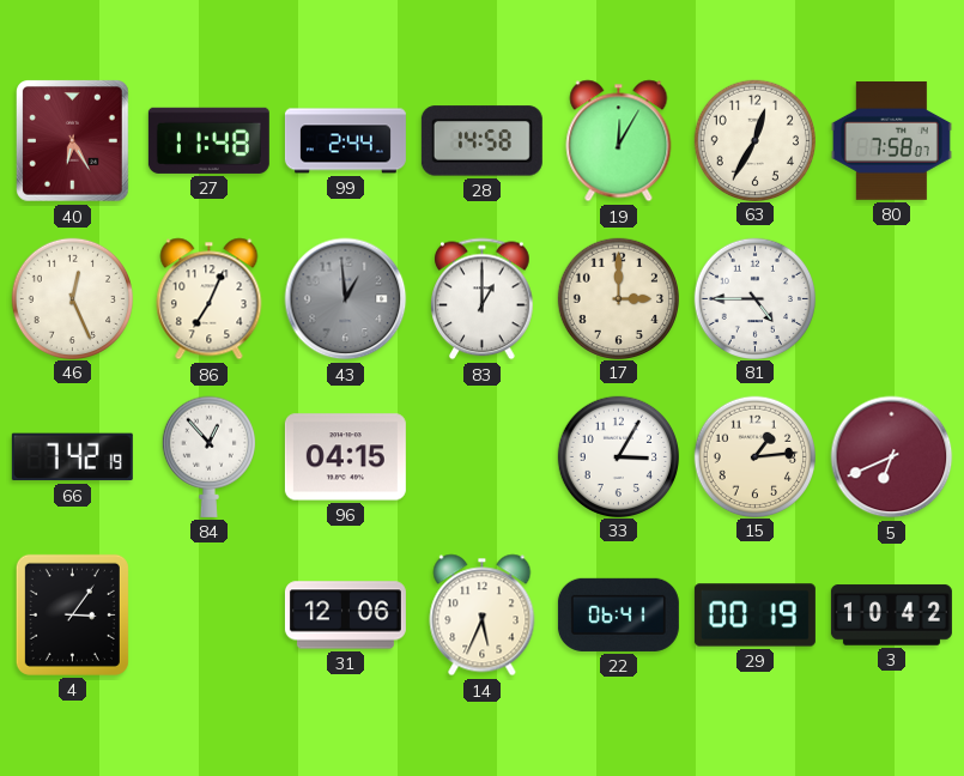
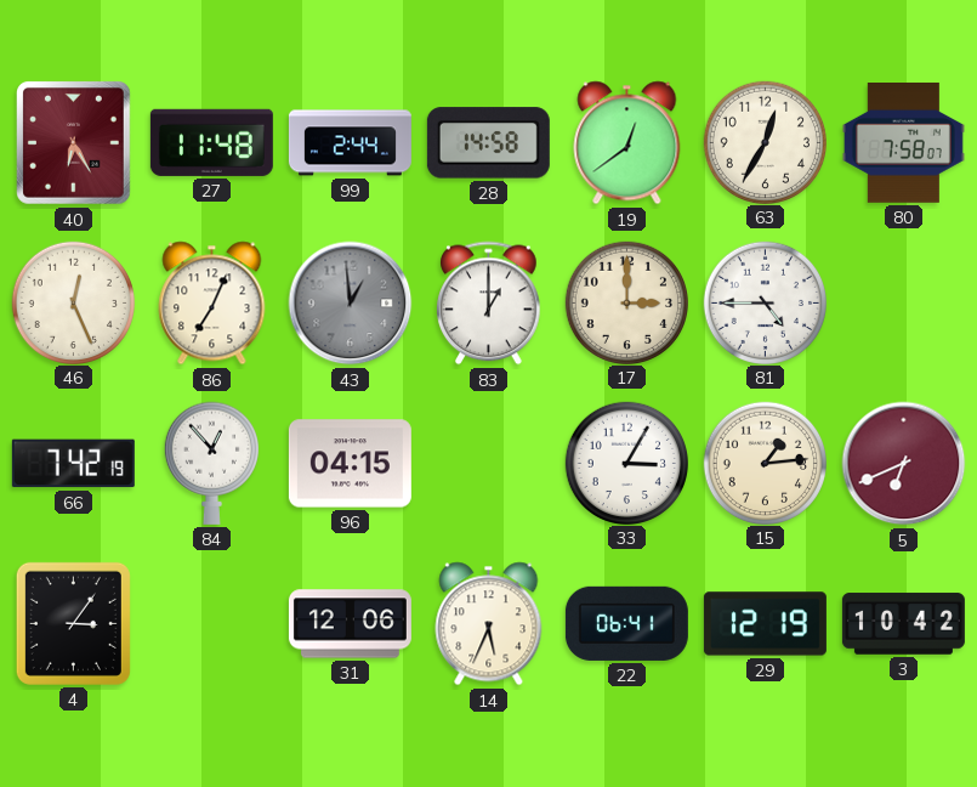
19: 12:05 -> 12:39 (627, 143)
29: 00:19 -> 12:19 (765, 624)
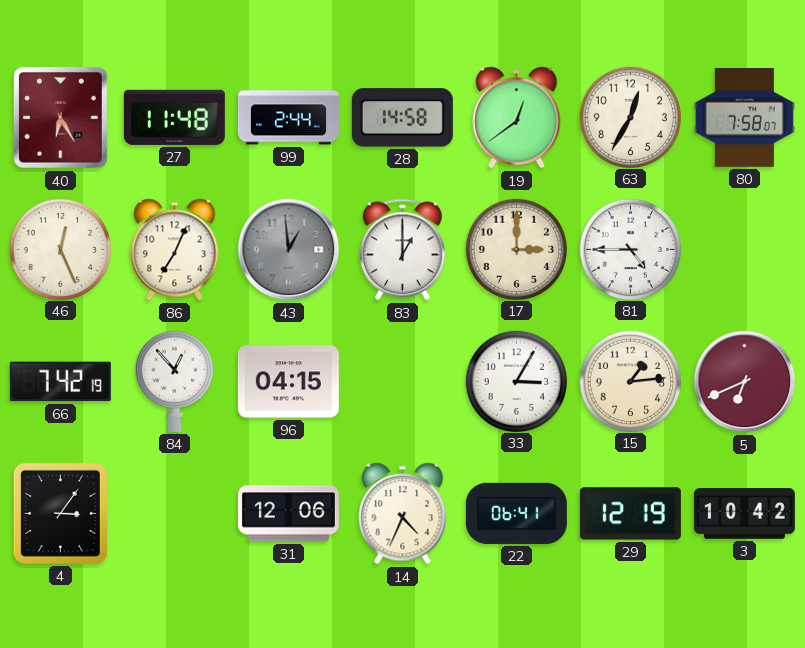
14: 5:34 -> 4:34 (403, 514)
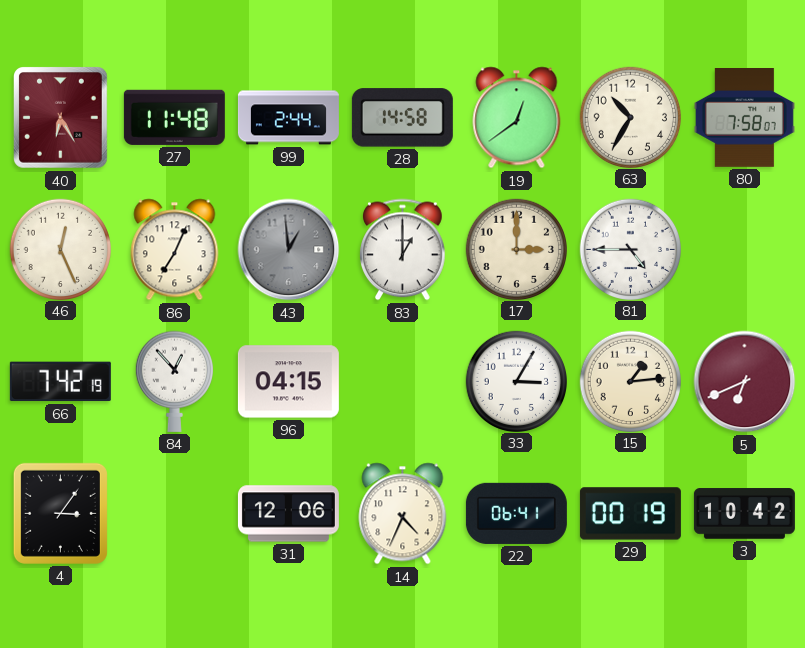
63: 12:35 -> 10:35 (630, 117)
29: 12:19 -> 00:19 (630, 514)
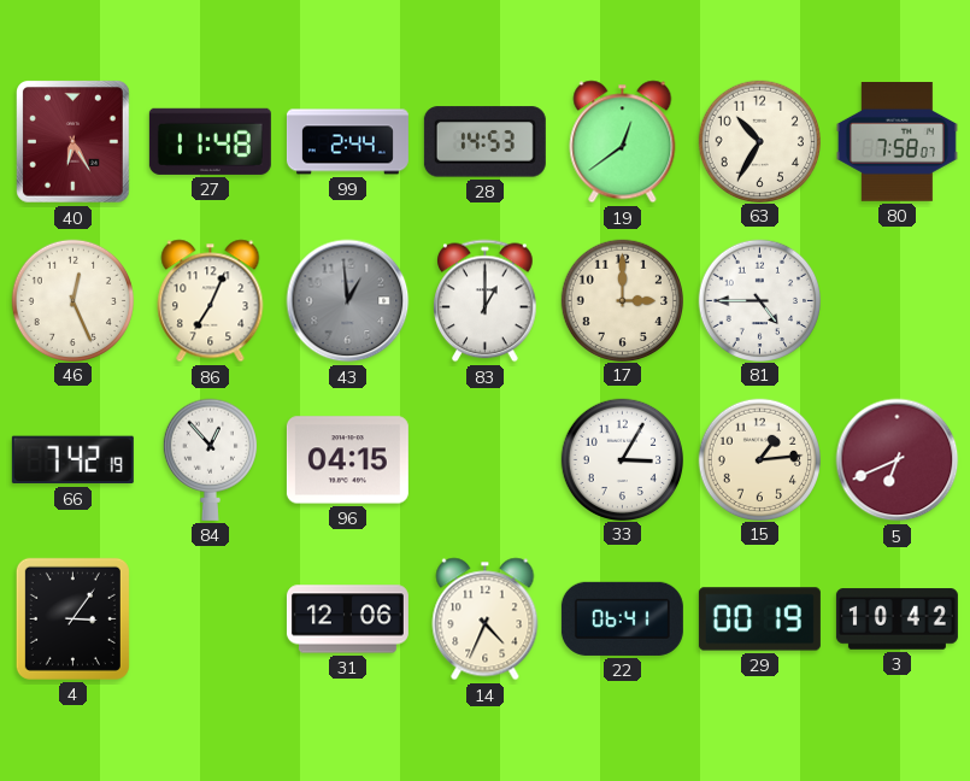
28: 14:58 -> 14:53 (484, 142)
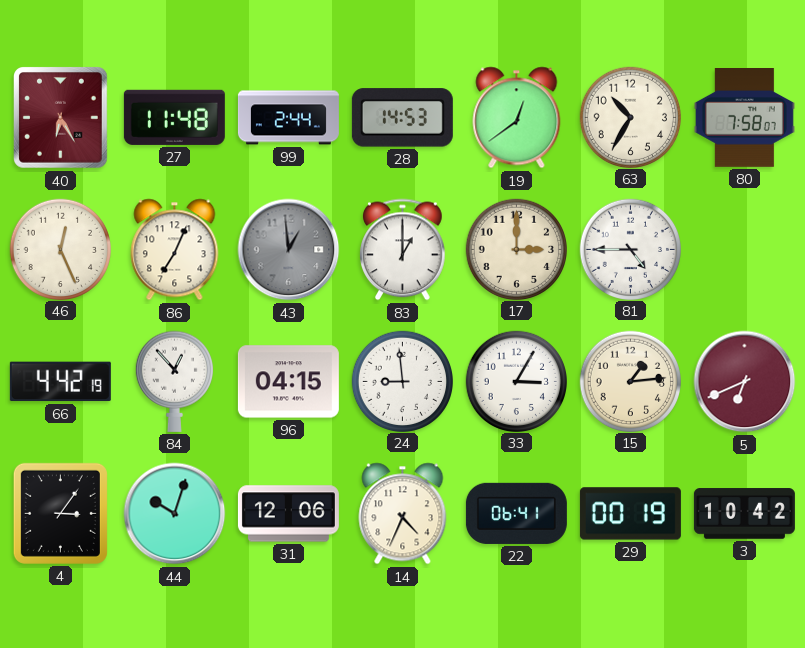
66: 7:42 -> 4:42 (60, 382)
24: none -> 8:59 (402, 381)
44: none -> 10:03 (175, 514)
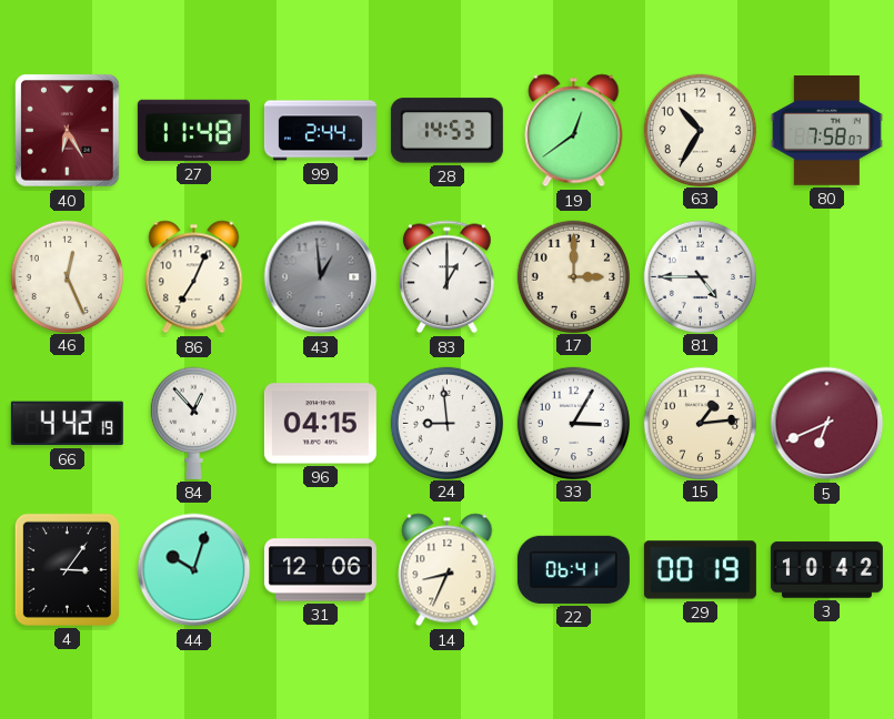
14: 4:34 -> 8:34 (448, 570)
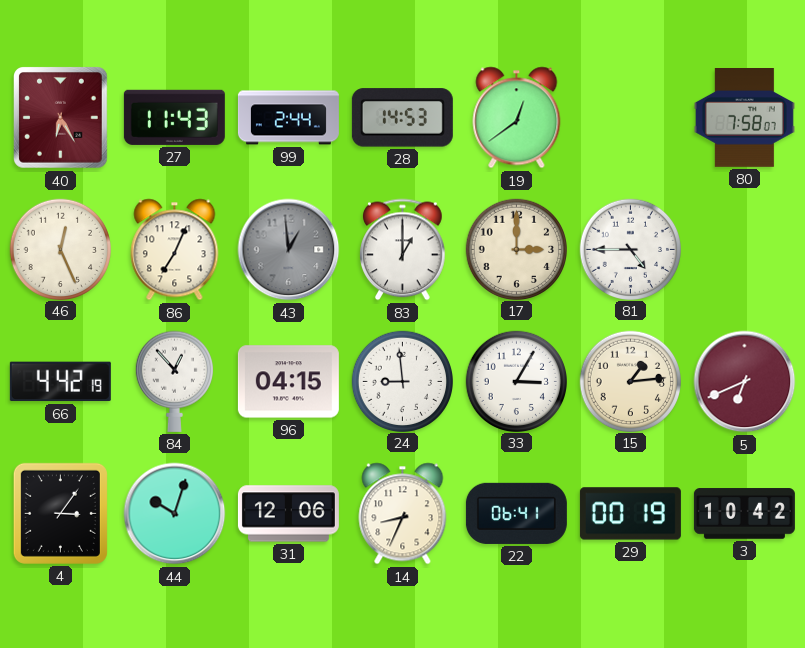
27: 11:48 -> 11:43 (174, 117)
63: 10:35 -> none (700, 130)
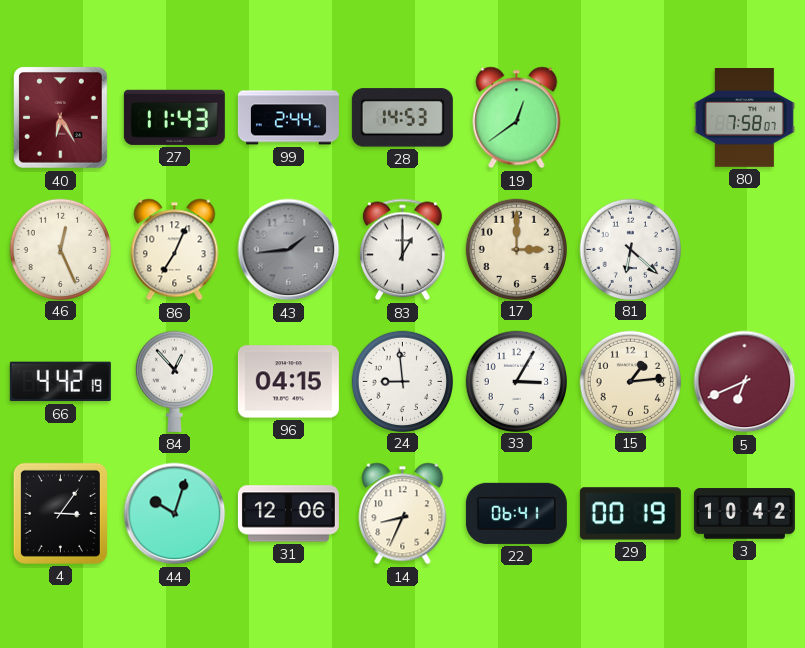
43: 12:59 -> 1:44 (289, 250)
81: 4:45 -> 6:22 (630, 249)
